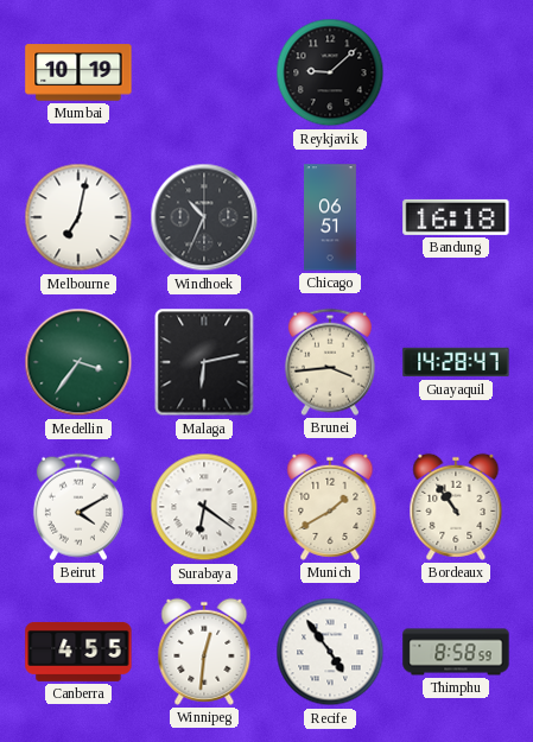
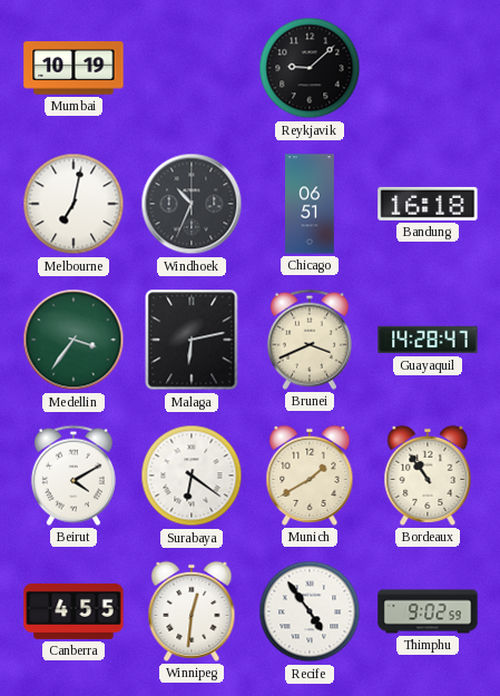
Brunei: 3:44 -> 3:41 (310, 340)
Thimphu: 8:58 -> 9:02 (428, 611)
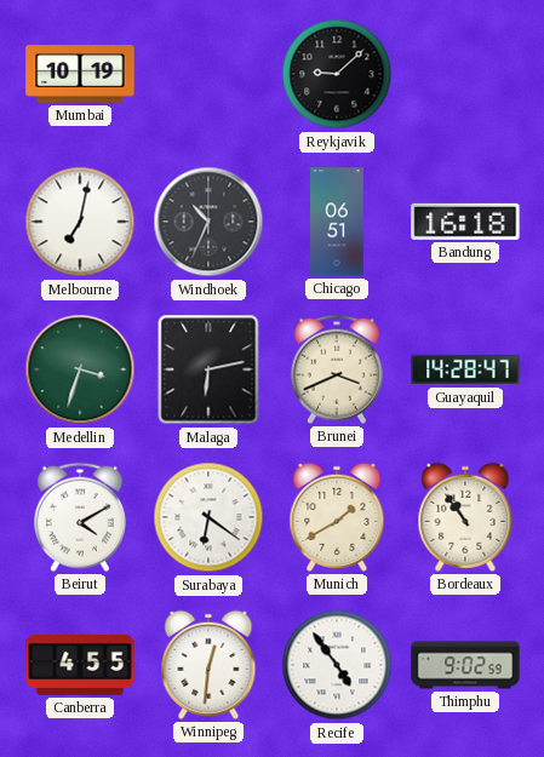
Medellin: 3:36 -> 3:33 (80, 369)
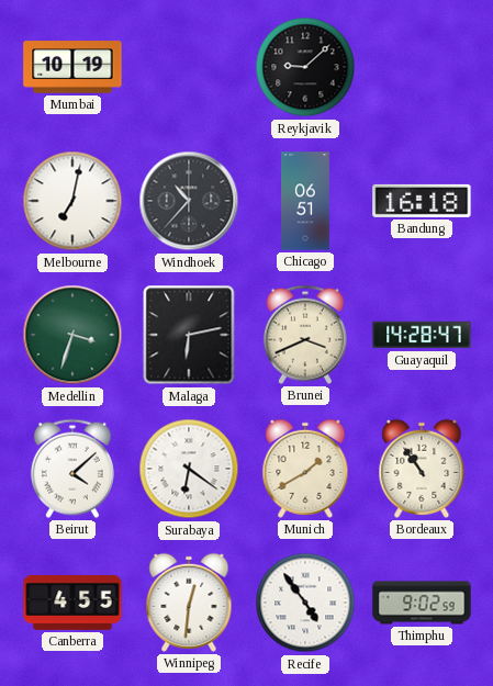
Windhoek: 10:34 -> 10:37 (189, 201)
Beirut: 4:10 -> 4:08 (72, 469)
